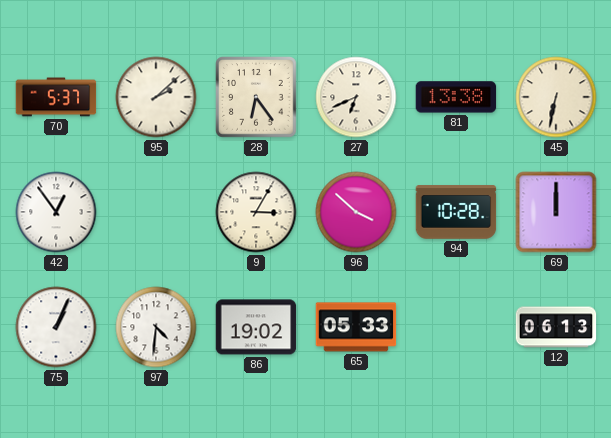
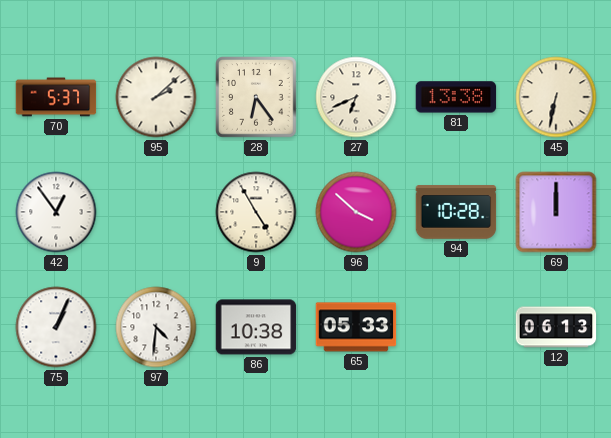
9: 3:05 -> 4:55 (256, 212)
86: 19:02 -> 10:38 (256, 327)
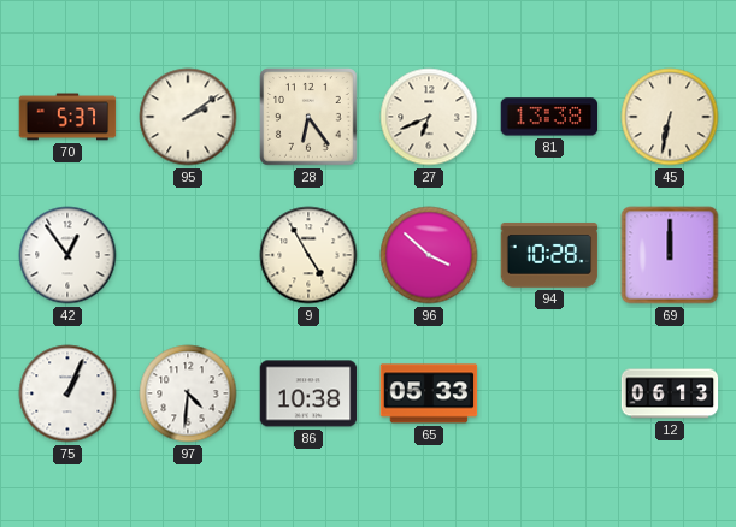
95: 2:08 -> 2:09 (188, 117)
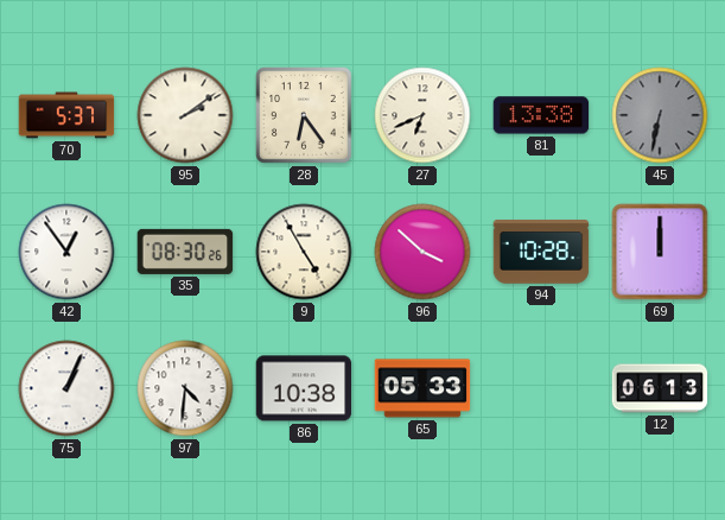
45 dial: cream -> grey (660, 115)
35: none -> 08:30 (185, 252)
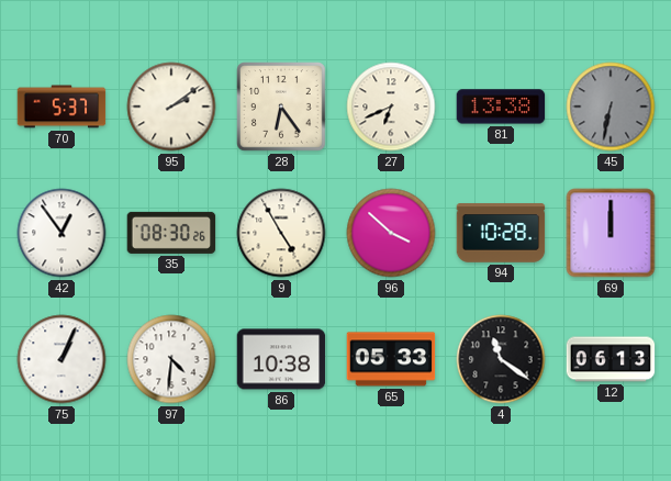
4: none -> 11:21 (501, 359)
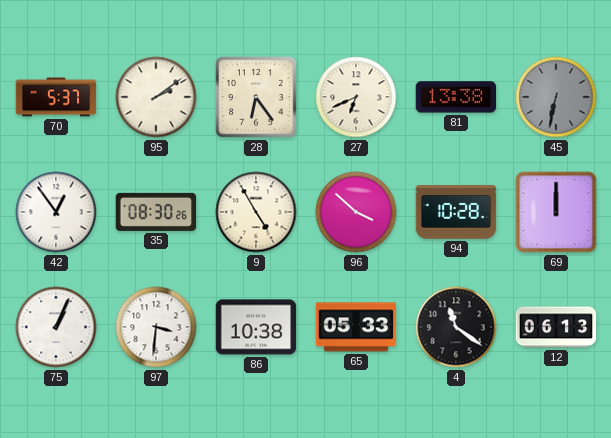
97: 4:31 -> 3:31 (156, 327)
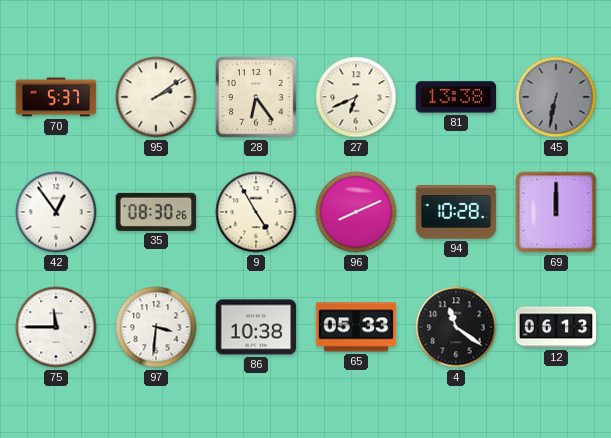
96: 3:52 -> 8:11 (356, 212)
75: 1:04 -> 11:45 (56, 327)
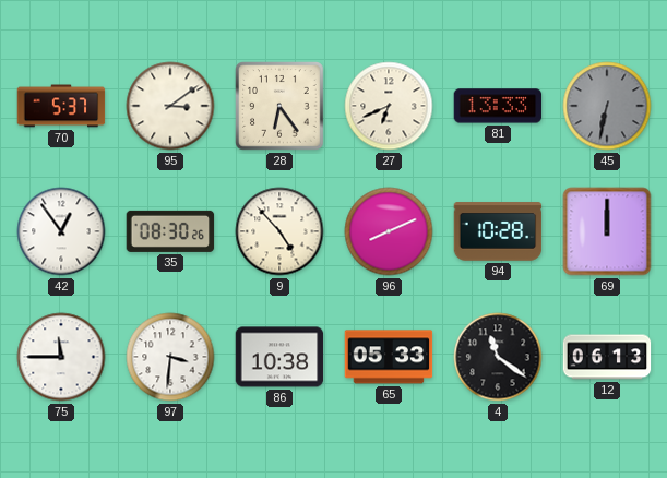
95: 2:09 -> 3:09 (170, 106)
81: 13:38 -> 13:33 (498, 106)
9: 4:55 -> 4:53 (279, 231)
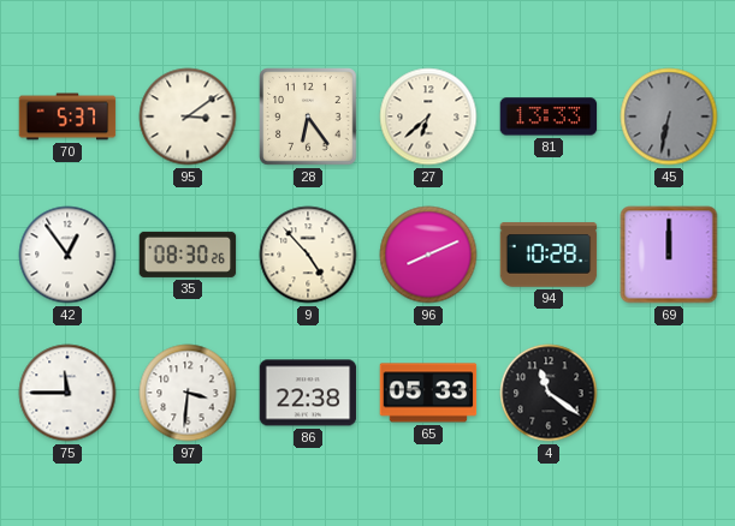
27: 6:41 -> 6:38 (428, 116)
86: 10:38 -> 22:38 (308, 393)
12: 06:13 -> none (607, 357)
